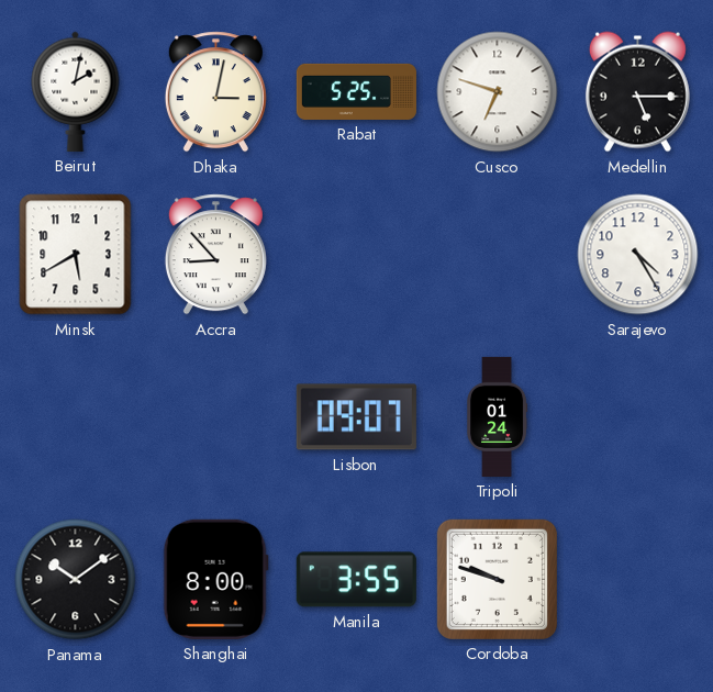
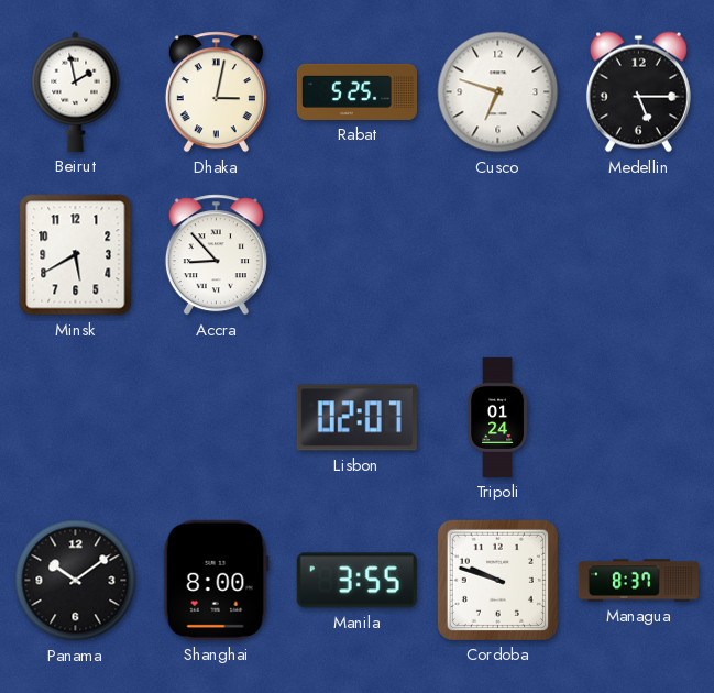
Beirut: 2:02 -> 1:58 (76, 91)
Sarajevo: 4:25 -> none (638, 255)
Lisbon: 09:07 -> 02:07 (356, 418)
Managua: none -> 8:37 (638, 581)
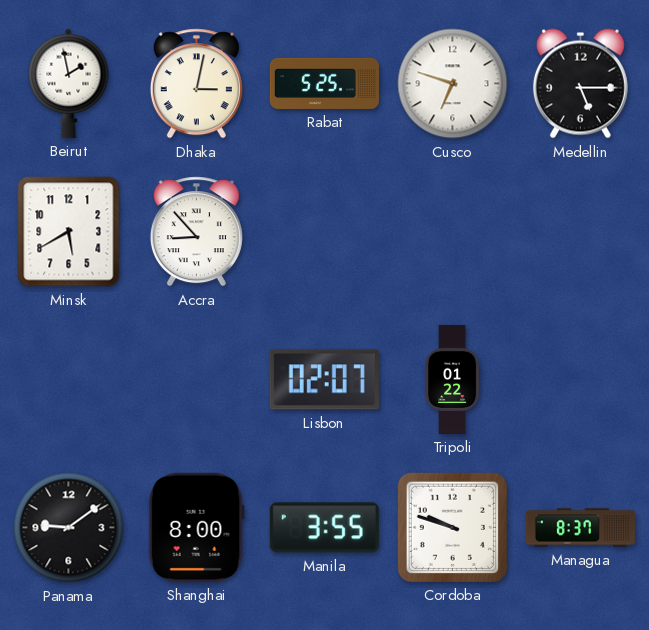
Tripoli: 01:24 -> 01:22 (453, 379)
Panama: 10:09 -> 9:09 (69, 528)
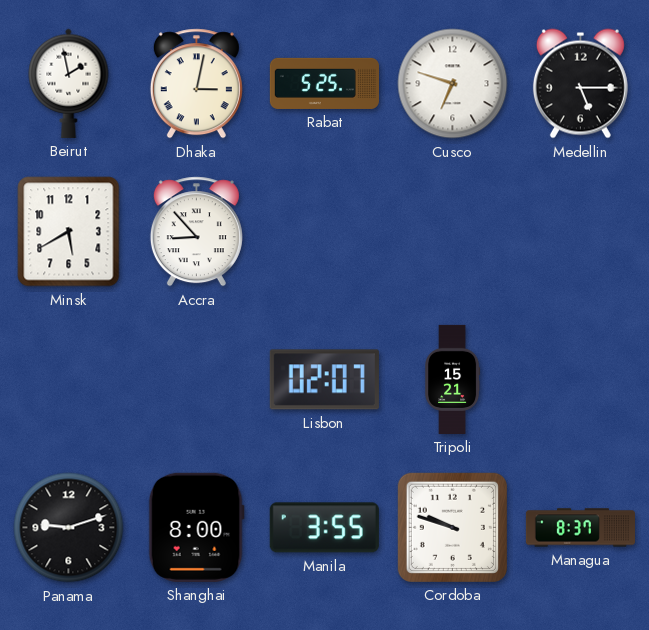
Tripoli: 01:22 -> 15:21 (453, 379)
Panama: 9:09 -> 9:12 (69, 528)
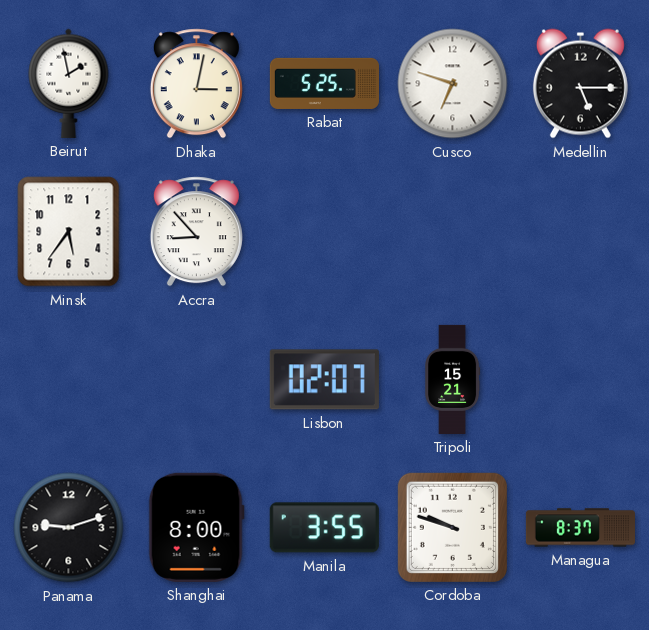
Minsk: 5:40 -> 5:36 (69, 232)
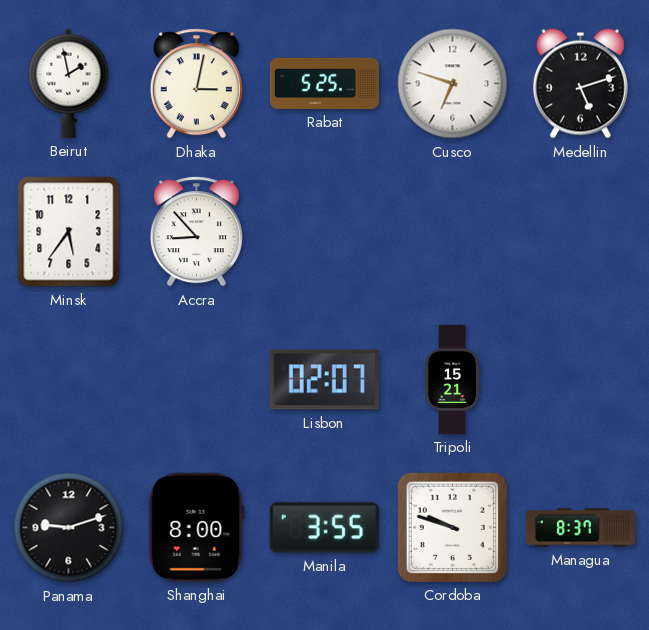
Medellin: 5:15 -> 5:12 (580, 84)
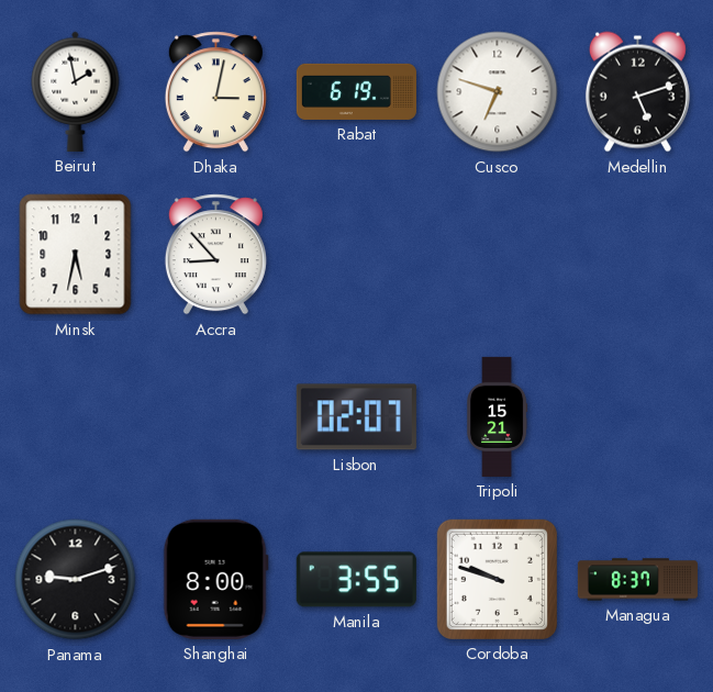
Rabat: 5:25 -> 6:19 (356, 91)
Minsk: 5:36 -> 5:32 (76, 255)
